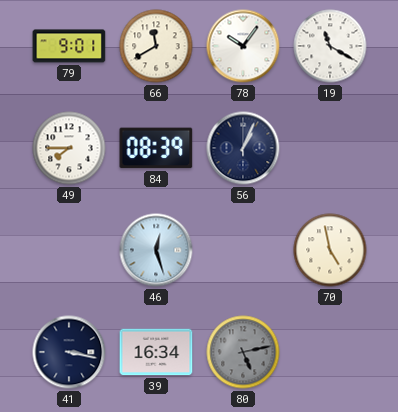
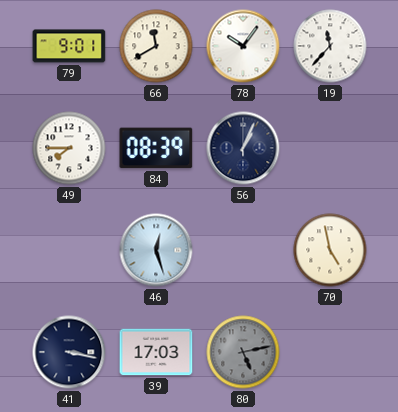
19: 11:20 -> 11:37 (330, 46)
39: 16:34 -> 17:03 (156, 352)
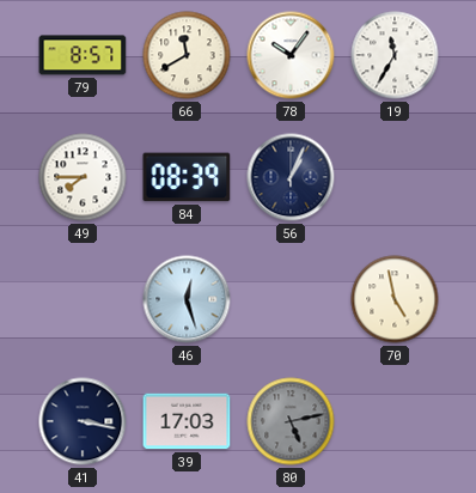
79: 9:01 -> 8:57 (83, 55)
19: 11:37 -> 11:35 (395, 55)
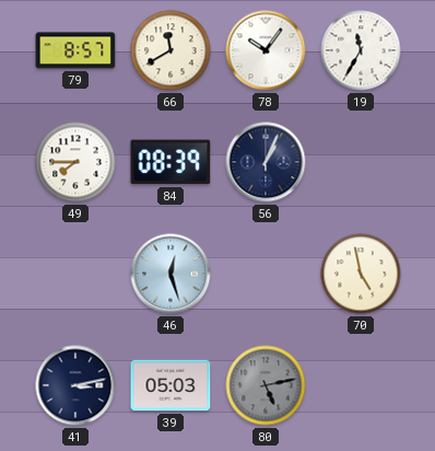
41: 3:17 -> 3:13 (75, 385)
39: 17:03 -> 05:03 (171, 385)
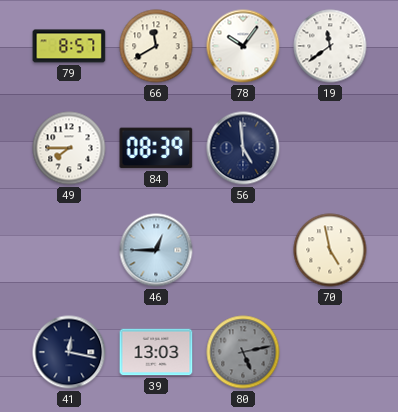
19: 11:35 -> 11:39 (330, 46)
56: 1:04 -> 4:59 (243, 148)
46: 12:27 -> 12:45 (156, 250)
41: 3:13 -> 12:17 (69, 352)
39: 05:03 -> 13:03 (156, 352)
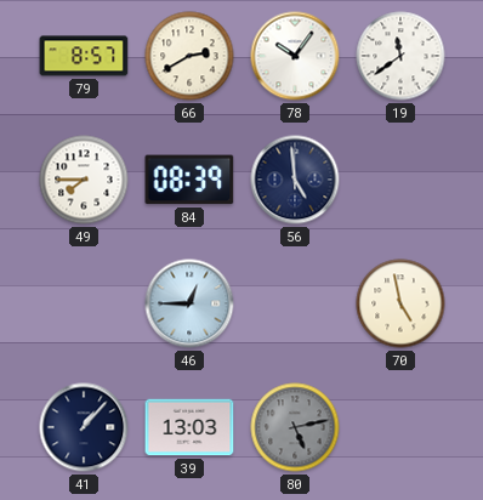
66: 11:40 -> 2:40 (189, 56)
41: 12:17 -> 1:07 (84, 427)
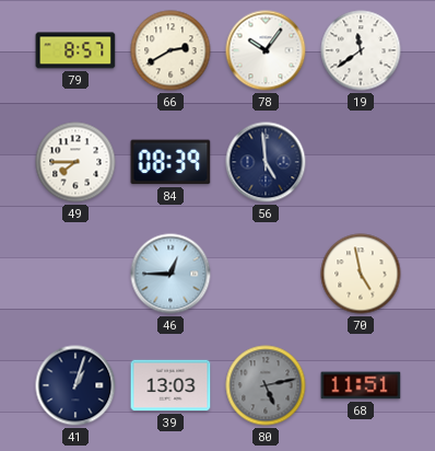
41: 1:07 -> 1:03 (75, 385)
68: none -> 11:51 (361, 385)
